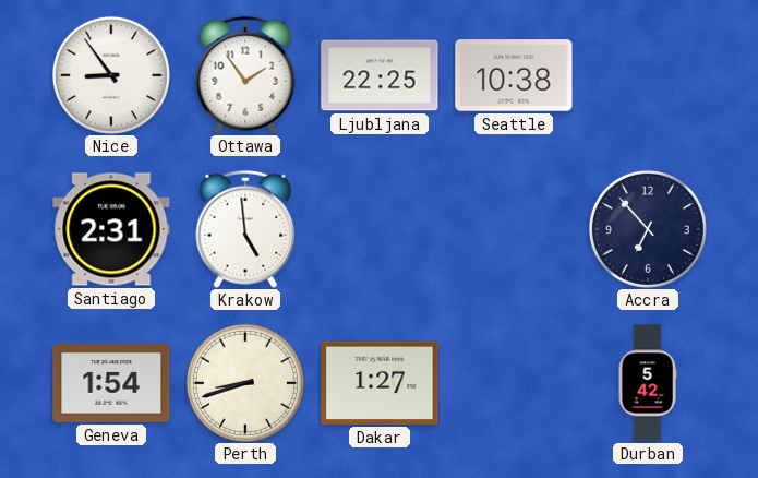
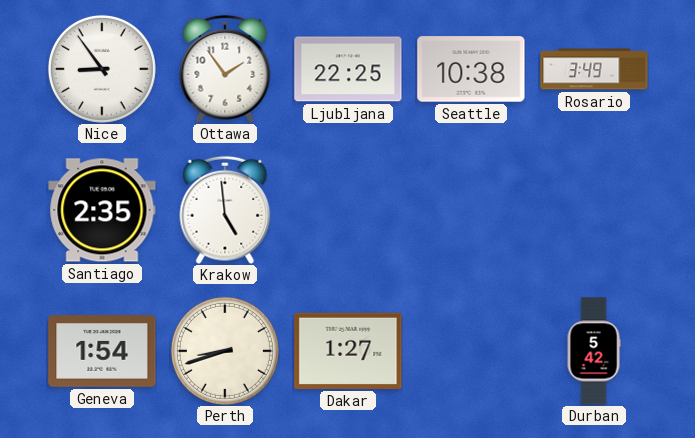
Rosario: none -> 3:49 (594, 69)
Santiago: 2:31 -> 2:35 (102, 210)
Accra: 6:53 -> none (648, 229)
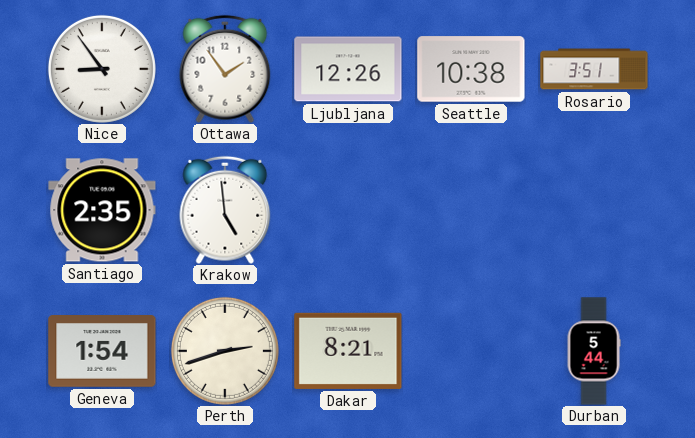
Ljubljana: 22:25 -> 12:26 (348, 69)
Rosario: 3:49 -> 3:51 (594, 69)
Perth: 8:42 -> 2:42 (225, 351)
Dakar: 1:27 -> 8:21 (348, 351)
Durban: 5:42 -> 5:44 (594, 351)
